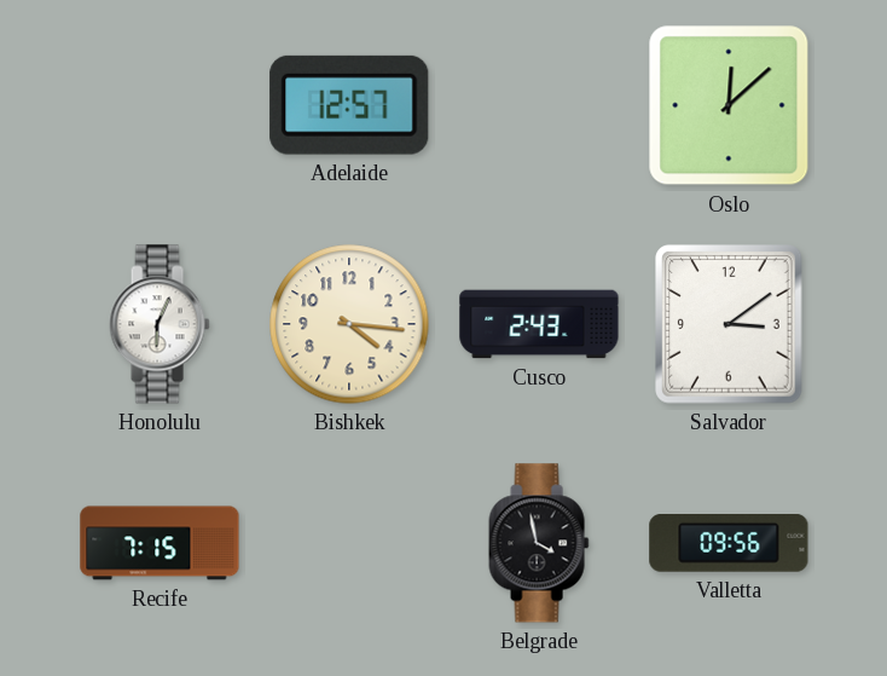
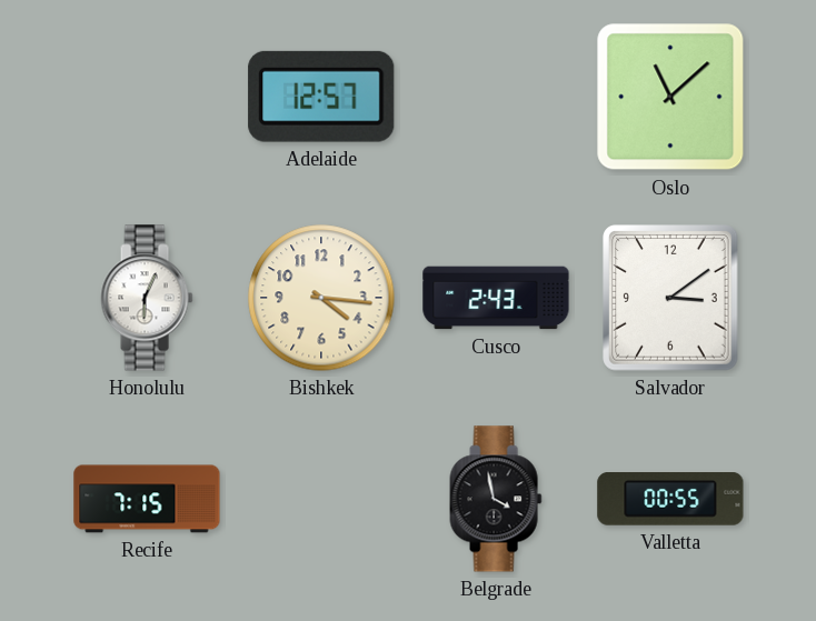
Oslo: 12:08 -> 11:08 (670, 97)
Valletta: 09:56 -> 00:55 (670, 500)
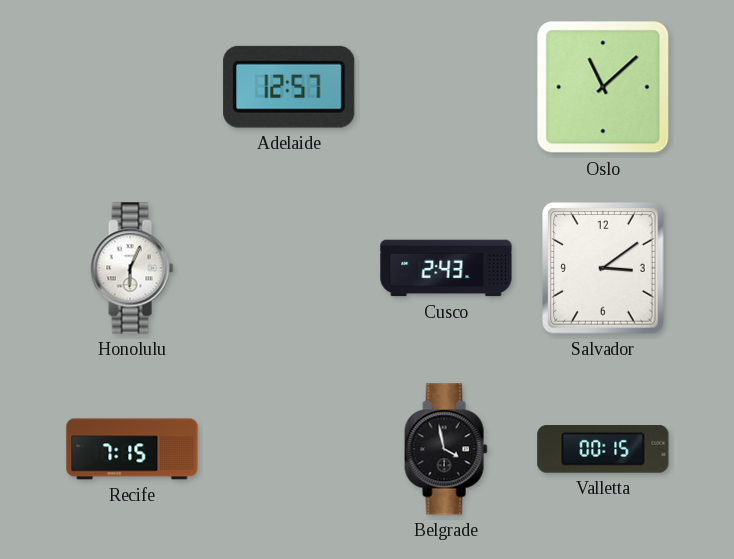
Bishkek: 4:16 -> none (321, 298)
Valletta: 00:55 -> 00:15 (603, 450)
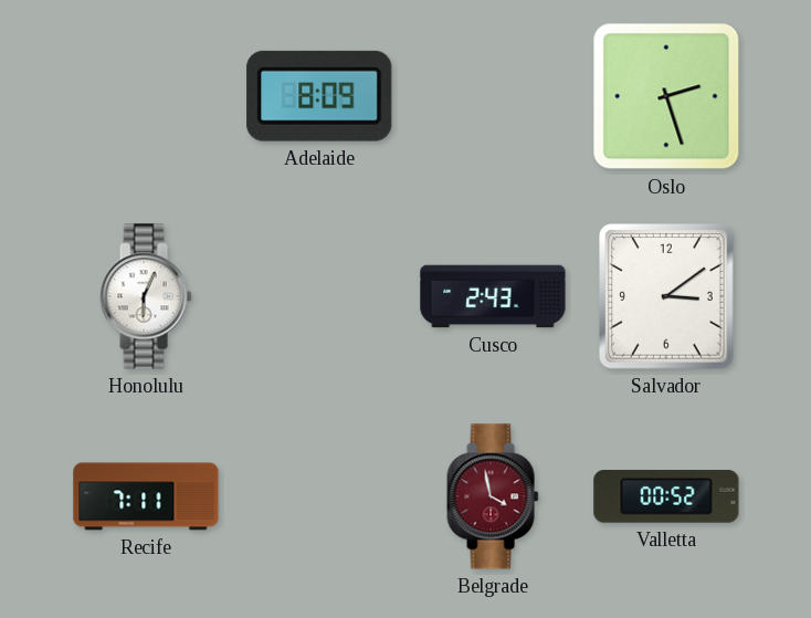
Adelaide: 12:57 -> 8:09 (319, 96)
Oslo: 11:08 -> 2:27 (666, 96)
Recife: 7:15 -> 7:11 (146, 496)
Belgrade dial: black -> burgundy (493, 496)
Valletta: 00:15 -> 00:52 (666, 497)
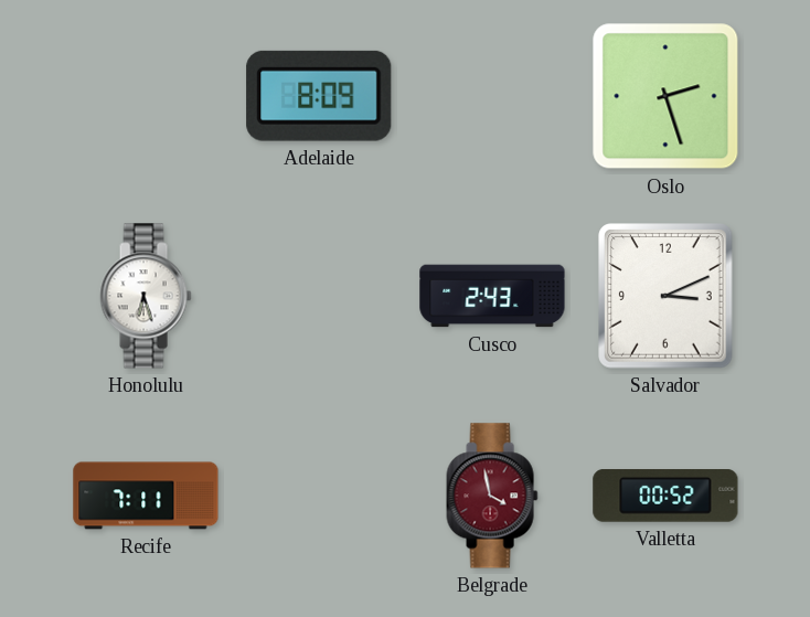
Honolulu: 6:04 -> 6:27 (146, 296)
Salvador: 3:09 -> 3:11 (665, 296)
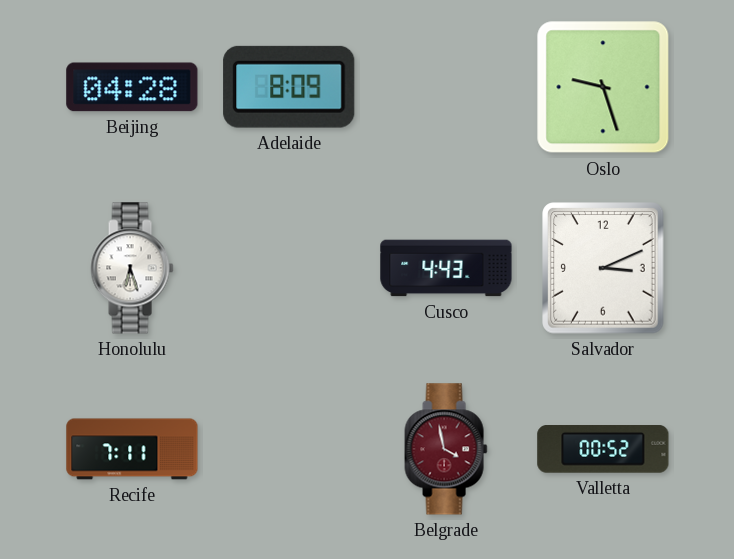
Beijing: none -> 04:28 (132, 87)
Oslo: 2:27 -> 9:27 (603, 87)
Cusco: 2:43 -> 4:43 (446, 268)
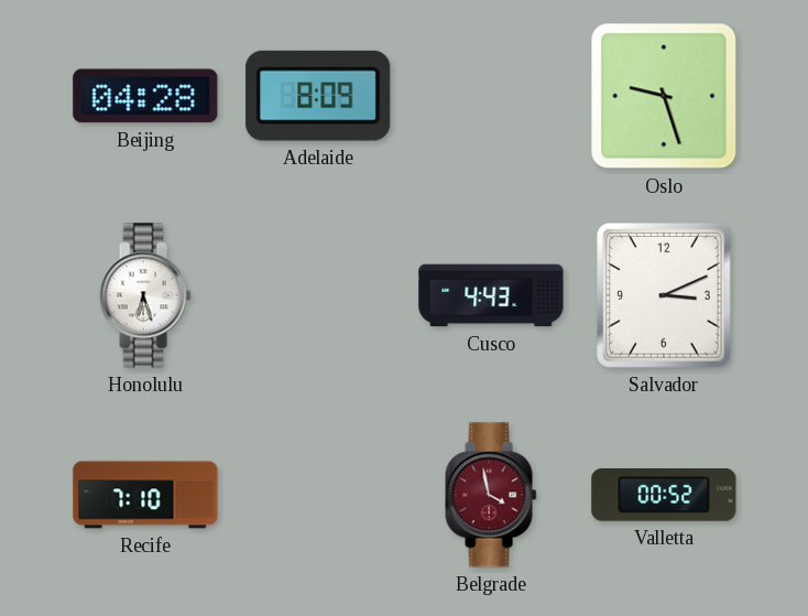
Recife: 7:11 -> 7:10 (145, 495)
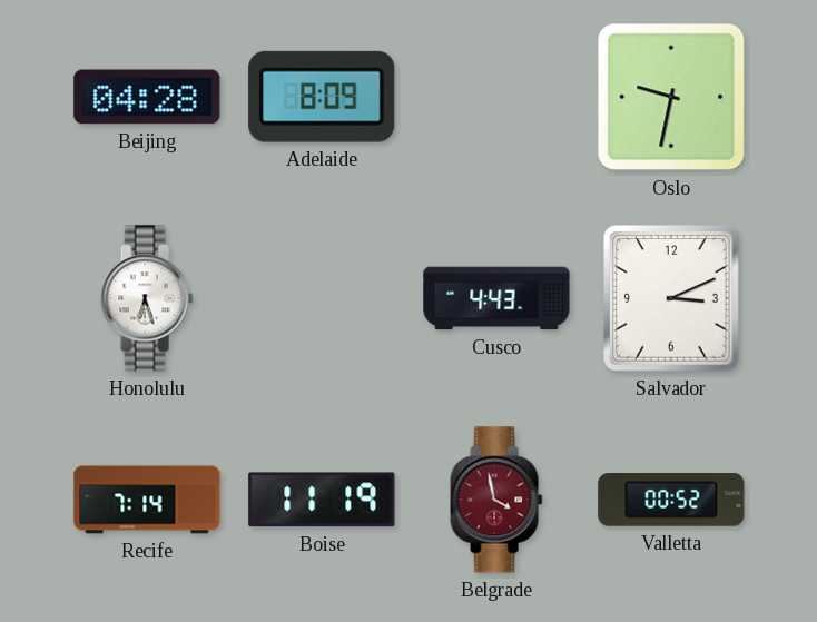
Oslo: 9:27 -> 9:32 (671, 97)
Recife: 7:10 -> 7:14 (147, 500)
Boise: none -> 11:19 (322, 500)
